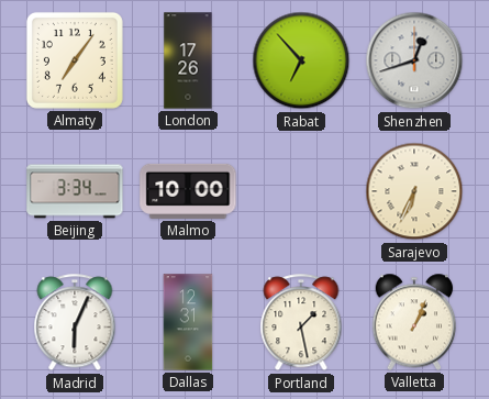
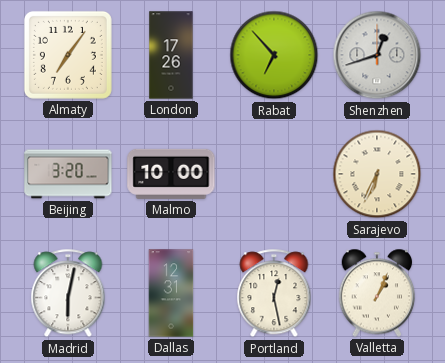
Beijing: 3:34 -> 3:20 (68, 174)
Madrid: 6:04 -> 6:02 (68, 294)
Portland: 1:28 -> 12:28 (274, 294)
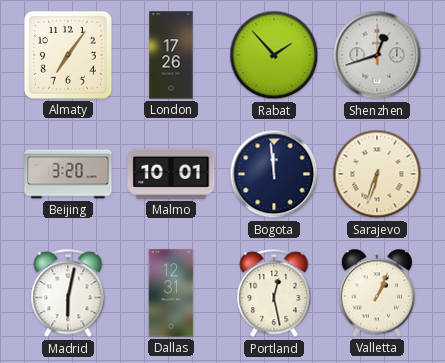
Rabat: 6:53 -> 1:53 (274, 55)
Malmo: 10:00 -> 10:01 (171, 174)
Bogota: none -> 11:59 (274, 174)
Sarajevo: 6:34 -> 6:33 (377, 174)
